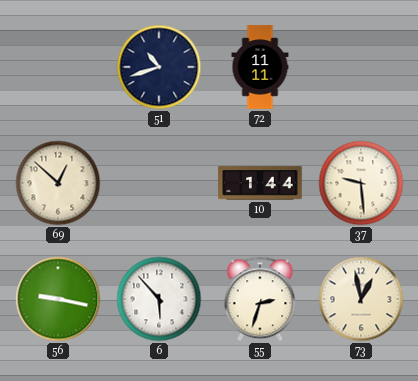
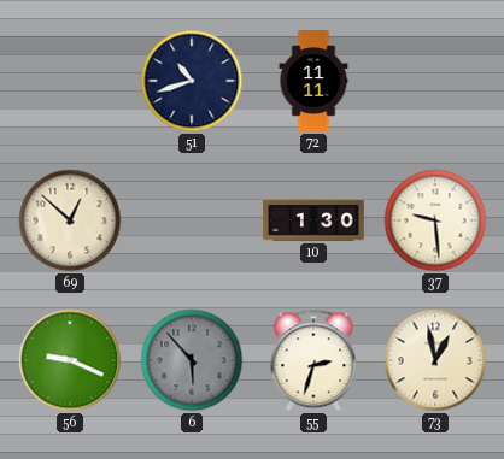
10: 1:44 -> 1:30 (313, 220)
56: 9:17 -> 9:19 (70, 360)
6 dial: white -> grey (192, 360)
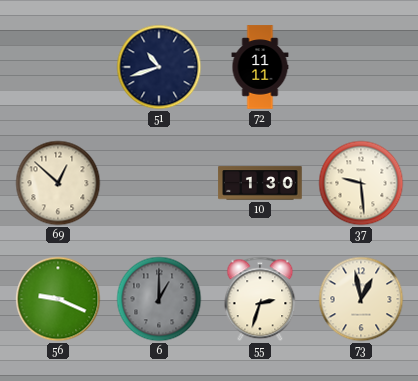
6: 5:53 -> 1:00 (159, 299)
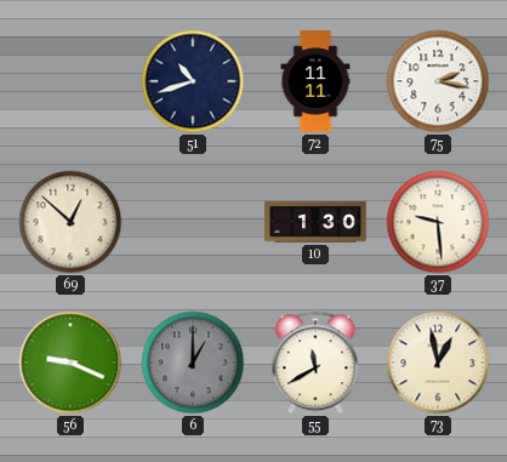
75: none -> 2:17 (438, 81)
55: 2:33 -> 11:40 (315, 363)
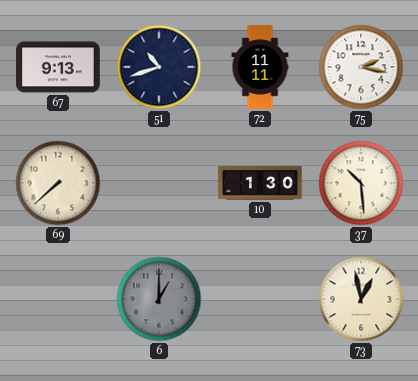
67: none -> 9:13 (58, 67)
69: 12:52 -> 7:38 (58, 183)
37: 9:29 -> 10:29 (361, 183)
56: 9:19 -> none (70, 363)
55: 11:40 -> none (315, 363)
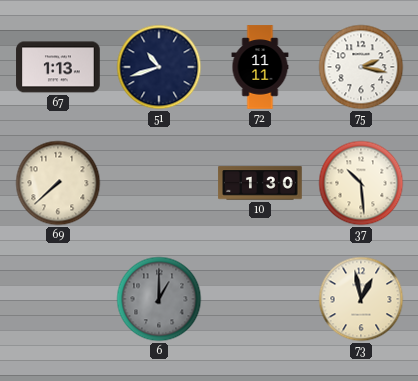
67: 9:13 -> 1:13 (58, 67)
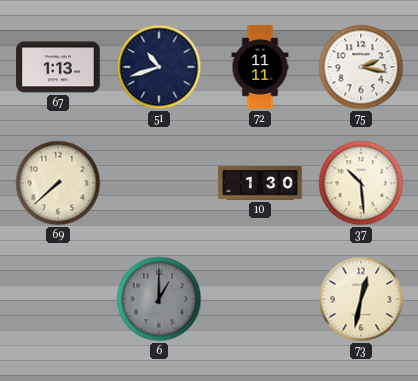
73: 12:58 -> 12:32 (361, 299)
